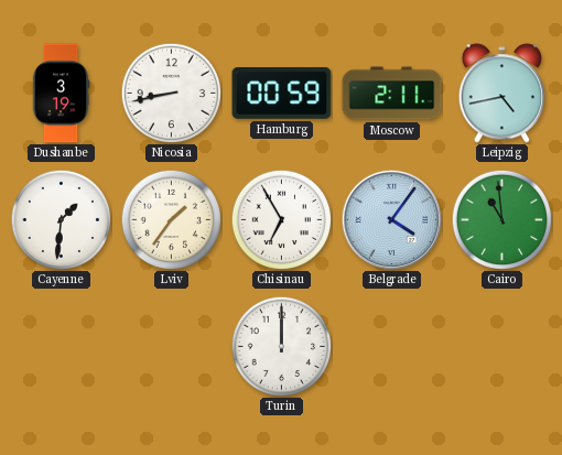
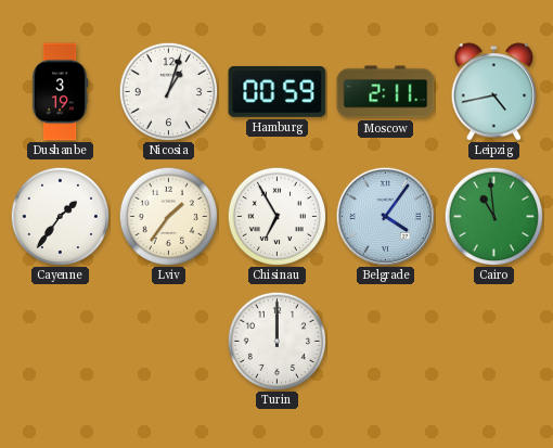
Nicosia: 8:43 -> 1:03 (168, 91)
Cayenne: 1:31 -> 1:36 (60, 216)
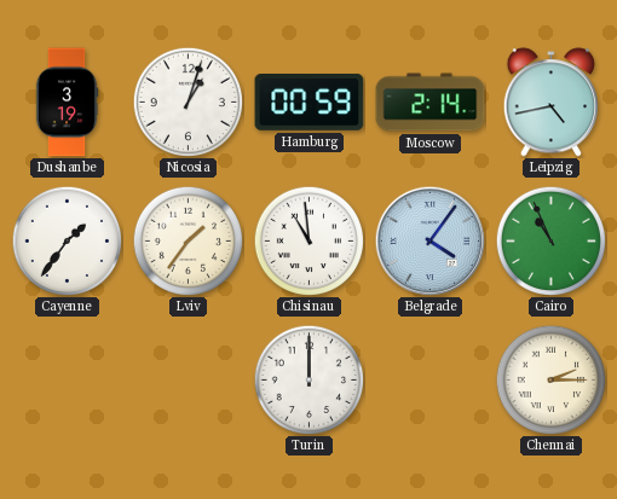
Moscow: 2:11 -> 2:14 (431, 103)
Chisinau: 6:55 -> 10:59 (308, 240)
Cairo: 10:59 -> 10:56 (550, 240)
Chennai: none -> 2:15 (550, 379)
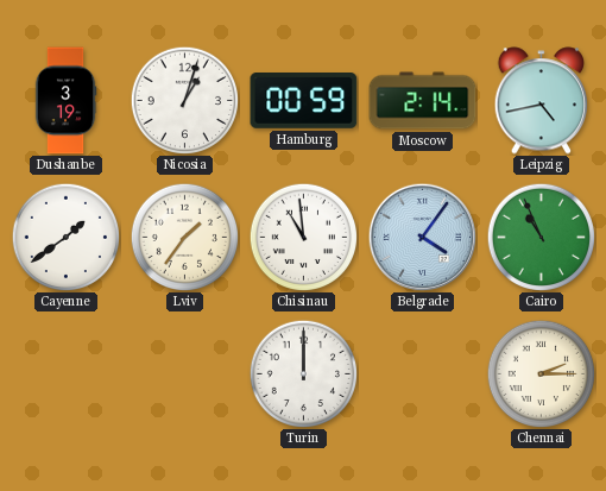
Cayenne: 1:36 -> 1:39 (65, 237)
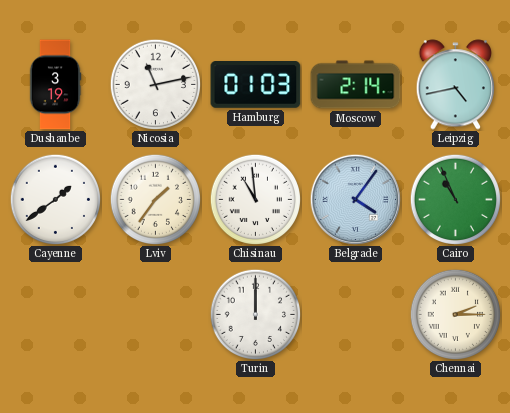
Nicosia: 1:03 -> 11:13 (155, 84)
Hamburg: 00:59 -> 01:03 (256, 85)
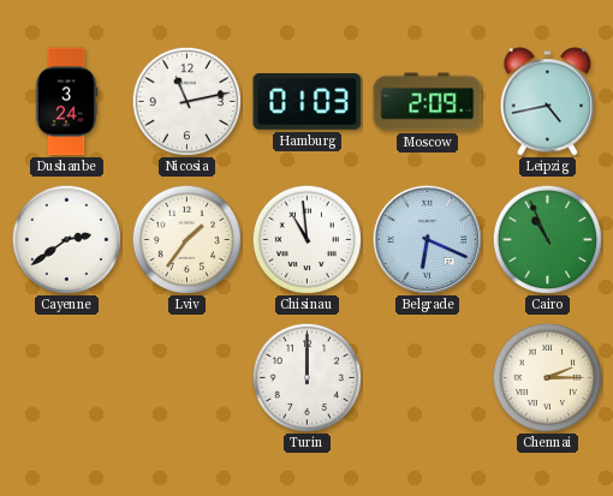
Dushanbe: 3:19 -> 3:24 (66, 102)
Moscow: 2:14 -> 2:09 (428, 102)
Cayenne: 1:39 -> 2:39 (66, 239)
Belgrade: 4:06 -> 6:19 (427, 239)
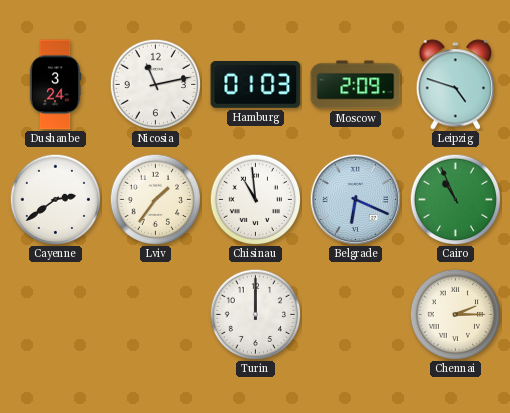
Leipzig: 4:43 -> 4:48 (456, 85)
